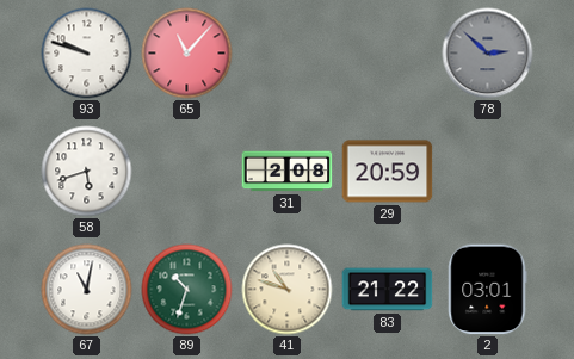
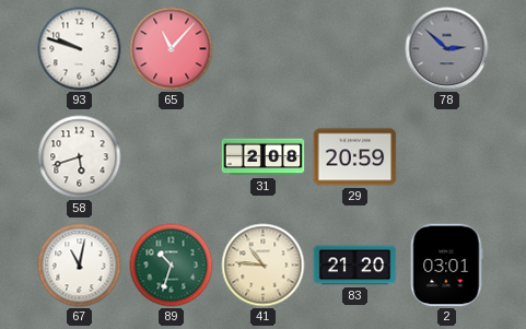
41: 10:48 -> 10:46 (264, 266)
83: 21:22 -> 21:20 (355, 266)
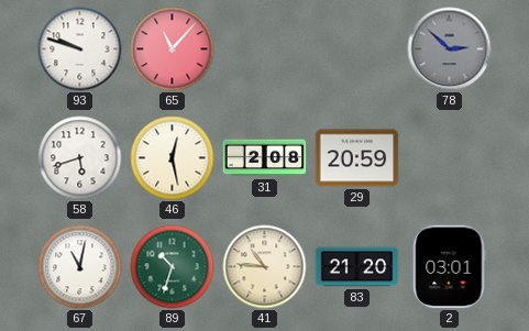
46: none -> 12:28 (173, 158)
